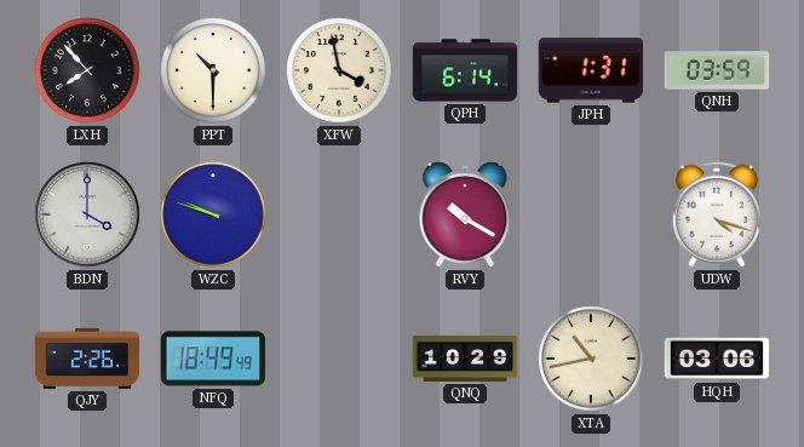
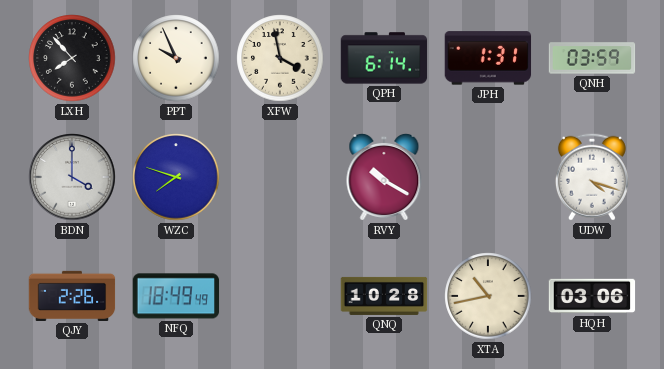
PPT: 10:30 -> 9:56 (176, 58)
WZC: 9:48 -> 7:48 (176, 177)
QNQ: 10:29 -> 10:28 (384, 296)
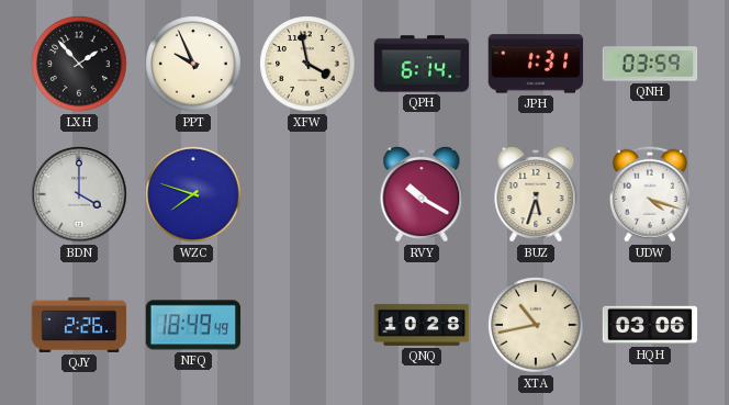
LXH: 7:53 -> 1:53 (79, 64)
BUZ: none -> 5:33 (536, 194)
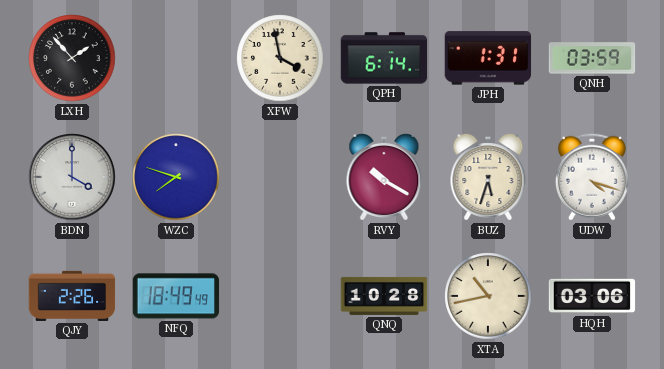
PPT: 9:56 -> none (193, 64)
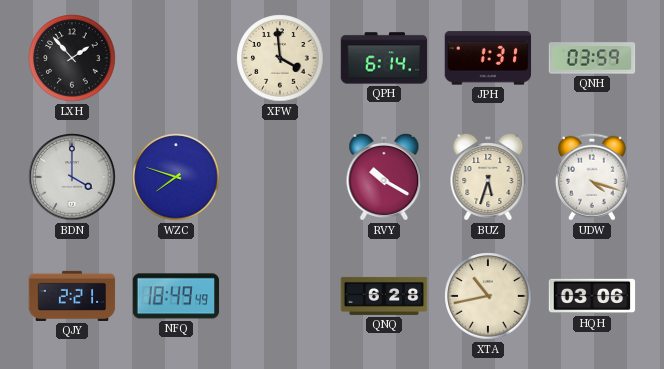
XFW: 3:58 -> 3:59 (280, 58)
QJY: 2:26 -> 2:21 (72, 296)
QNQ: 10:28 -> 6:28 (384, 296)
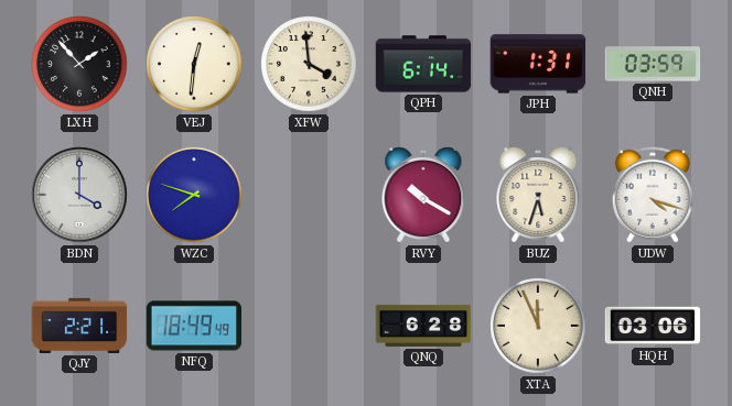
VEJ: none -> 12:31 (194, 64)
XTA: 10:43 -> 11:56 (538, 326)
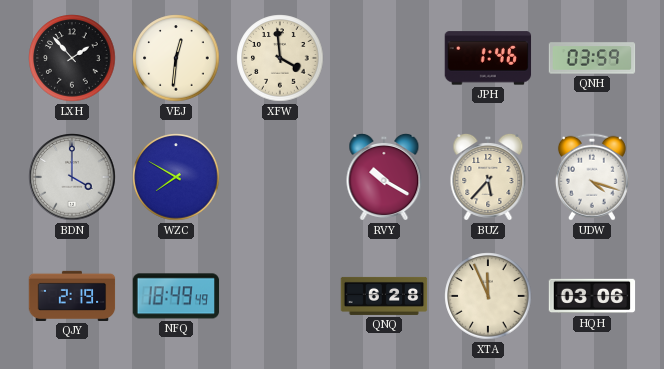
QPH: 6:14 -> none (423, 64)
JPH: 1:31 -> 1:46 (488, 58)
WZC: 7:48 -> 7:50 (176, 177)
BUZ: 5:33 -> 5:37 (488, 177)
QJY: 2:21 -> 2:19 (72, 296)
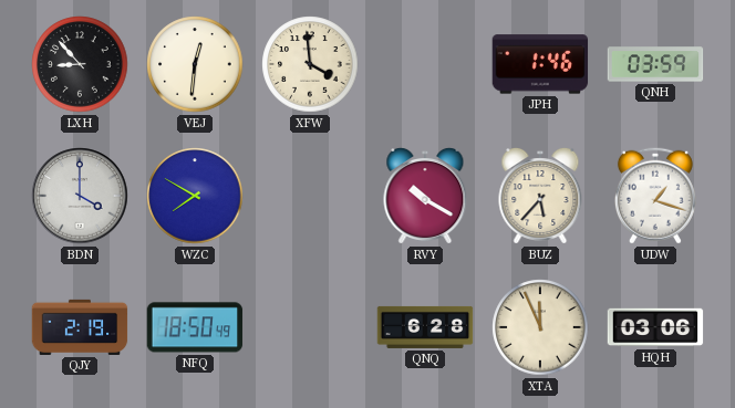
LXH: 1:53 -> 8:53 (80, 64)
UDW: 4:18 -> 1:18 (655, 196)
NFQ: 18:49 -> 18:50 (195, 327)
